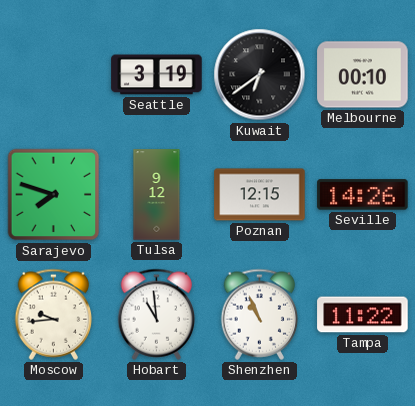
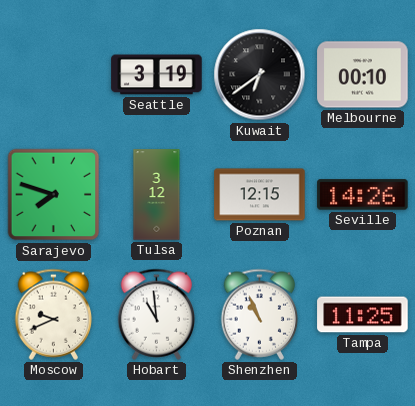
Tulsa: 9:12 -> 3:12 (157, 195)
Moscow: 9:44 -> 9:41 (54, 314)
Tampa: 11:22 -> 11:25 (363, 315)
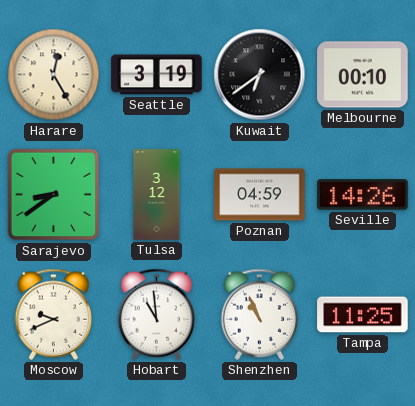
Harare: none -> 12:25 (54, 75)
Sarajevo: 7:48 -> 8:39 (54, 195)
Poznan: 12:15 -> 04:59 (260, 195)
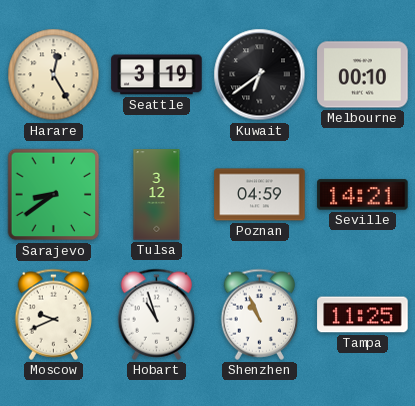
Seville: 14:26 -> 14:21 (363, 195)
Hobart: 10:59 -> 10:57 (157, 314)
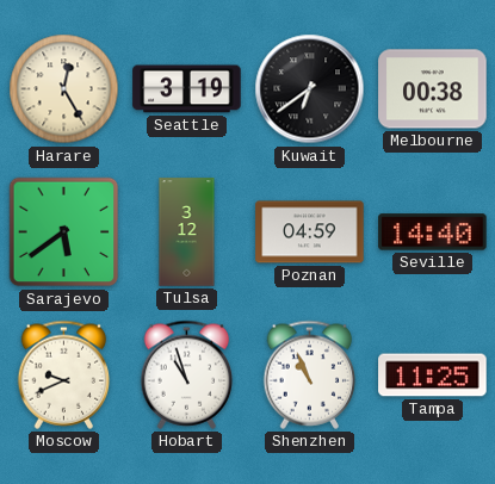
Melbourne: 00:10 -> 00:38 (433, 89)
Sarajevo: 8:39 -> 5:39 (64, 232)
Seville: 14:21 -> 14:40 (433, 232)
